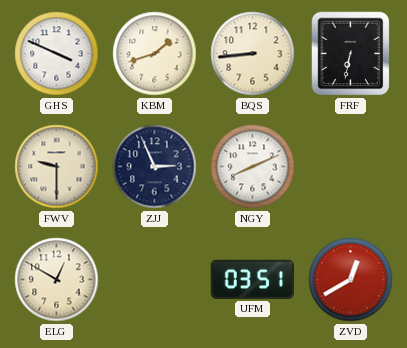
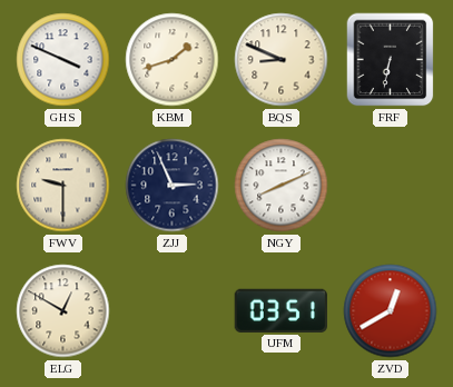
BQS: 8:44 -> 8:49 (282, 60)
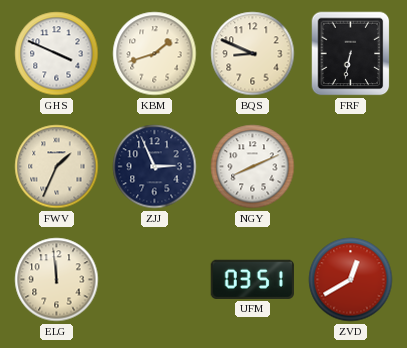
FWV: 9:30 -> 1:34 (57, 167)
ELG: 12:50 -> 11:59 (57, 280)
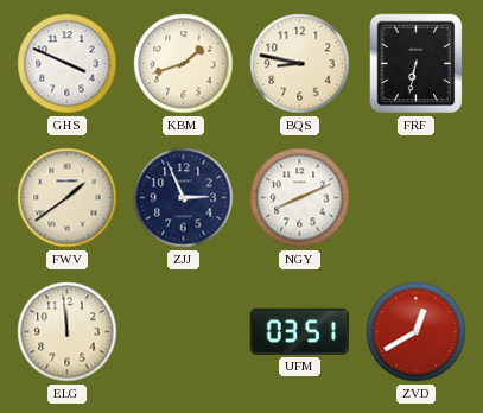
BQS: 8:49 -> 8:47 (300, 64)
FWV: 1:34 -> 1:39 (68, 198)
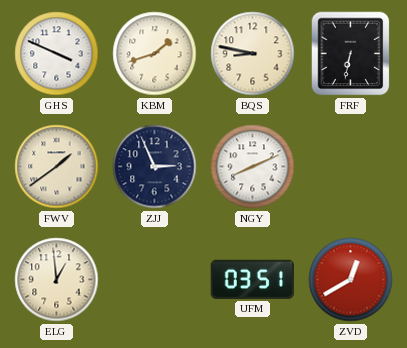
ELG: 11:59 -> 12:59 (57, 280)
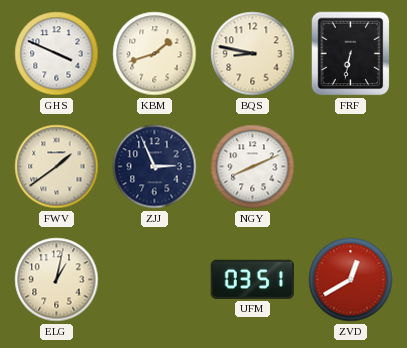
ELG: 12:59 -> 1:02 (57, 280)
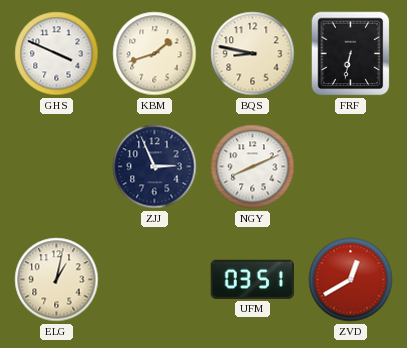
FWV: 1:39 -> none (57, 167)
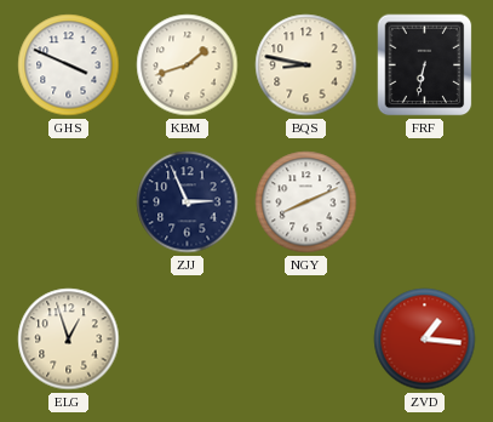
ELG: 1:02 -> 12:57 (69, 340)
UFM: 03:51 -> none (252, 279)
ZVD: 12:40 -> 1:16 (425, 340)
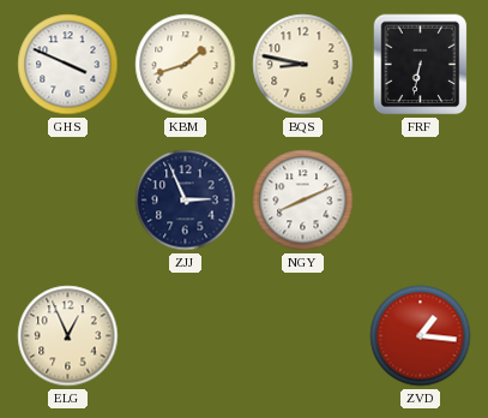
ELG: 12:57 -> 12:56 (68, 336)
